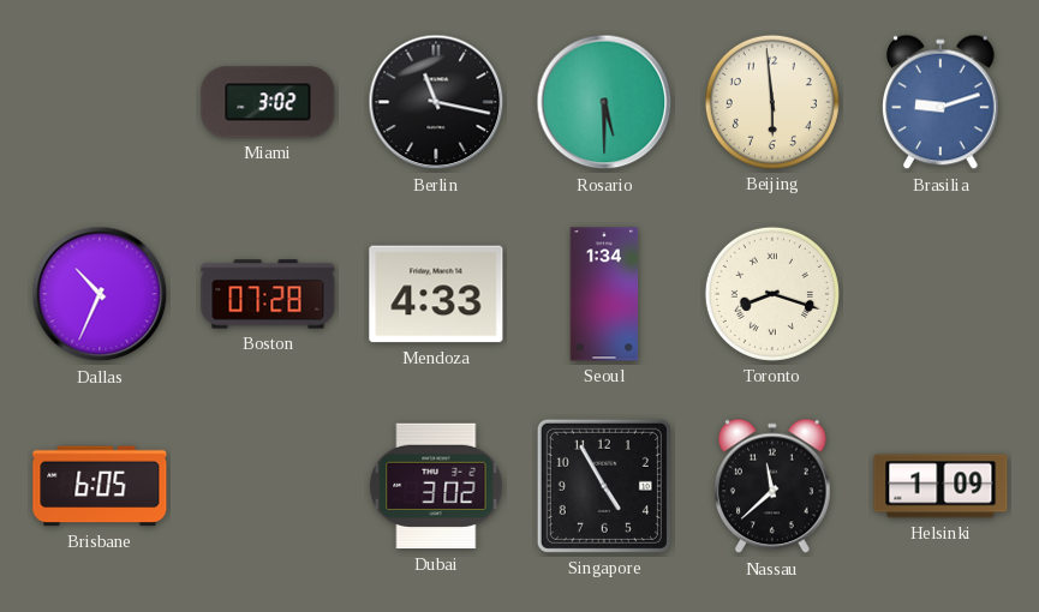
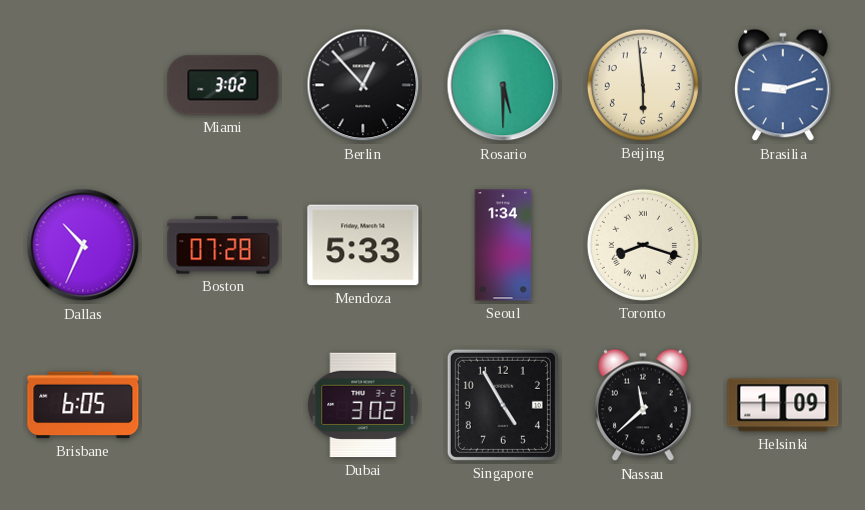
Berlin: 11:17 -> 12:53 (363, 85)
Mendoza: 4:33 -> 5:33 (363, 245)
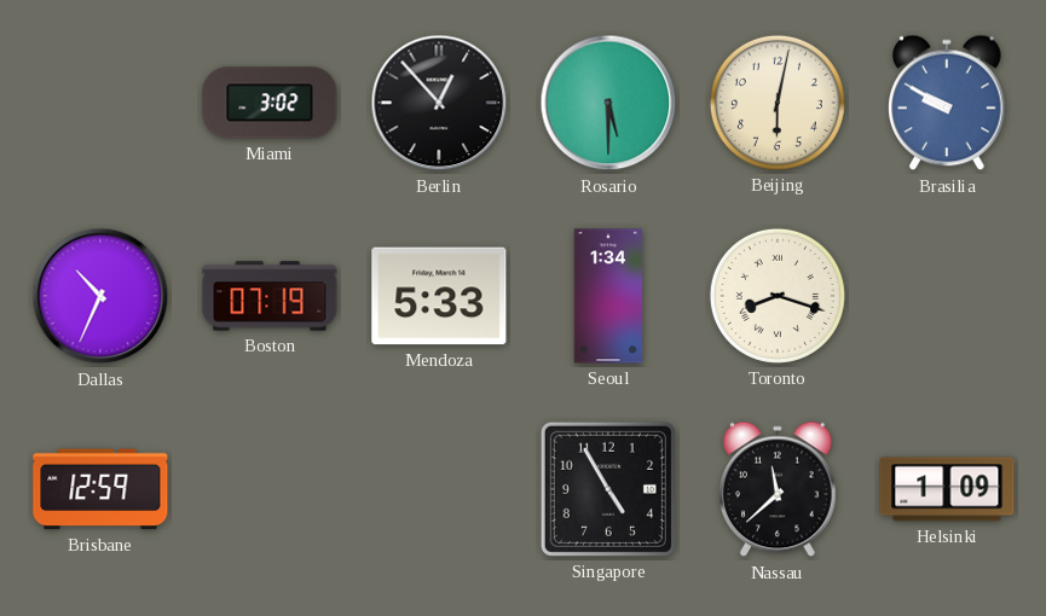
Beijing: 5:59 -> 6:02 (778, 103)
Brasilia: 9:12 -> 9:50 (947, 103)
Boston: 07:28 -> 07:19 (270, 296)
Brisbane: 6:05 -> 12:59 (100, 489)
Dubai: 3:02 -> none (363, 405)
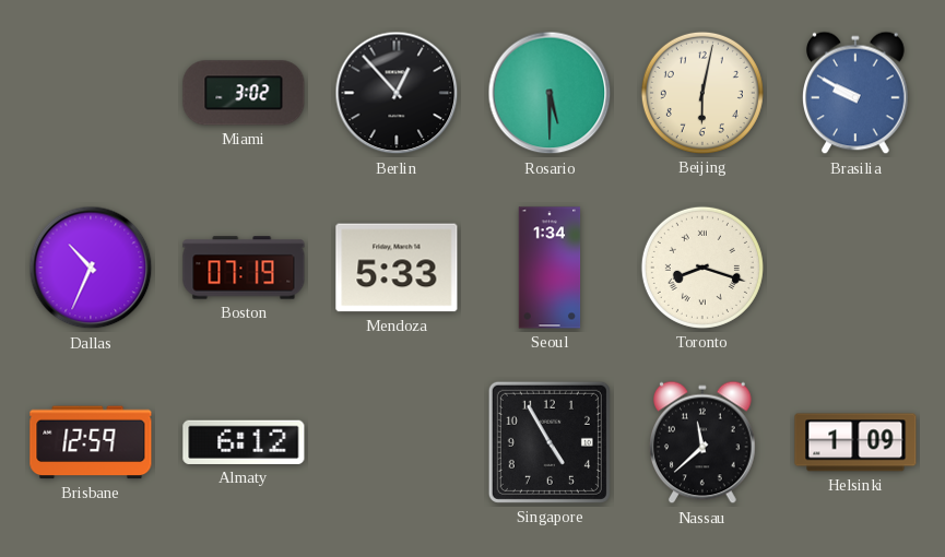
Almaty: none -> 6:12 (244, 442)
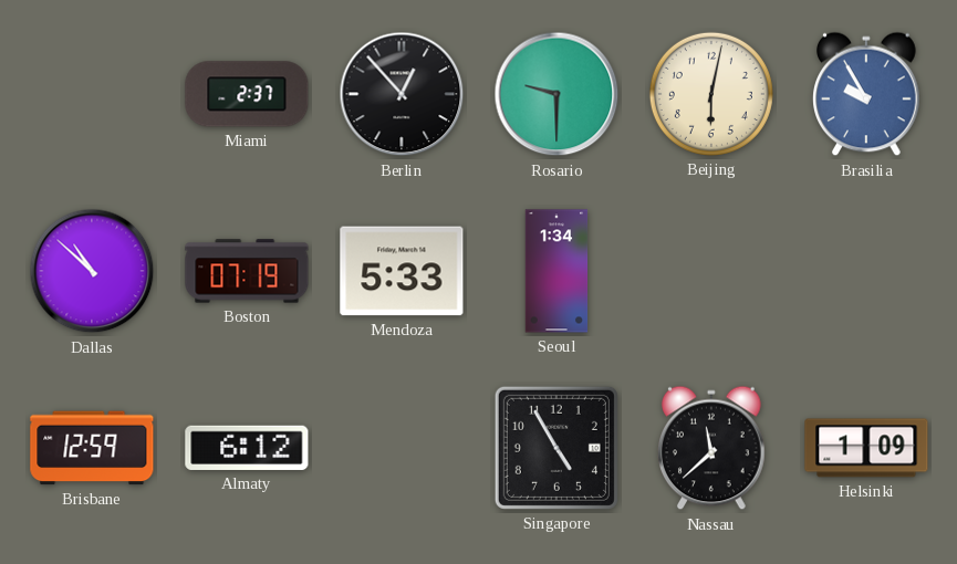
Miami: 3:02 -> 2:37 (247, 94)
Rosario: 5:30 -> 9:30 (556, 94)
Brasilia: 9:50 -> 9:55 (866, 94)
Dallas: 10:34 -> 10:52 (92, 271)
Toronto: 8:18 -> none (702, 268)
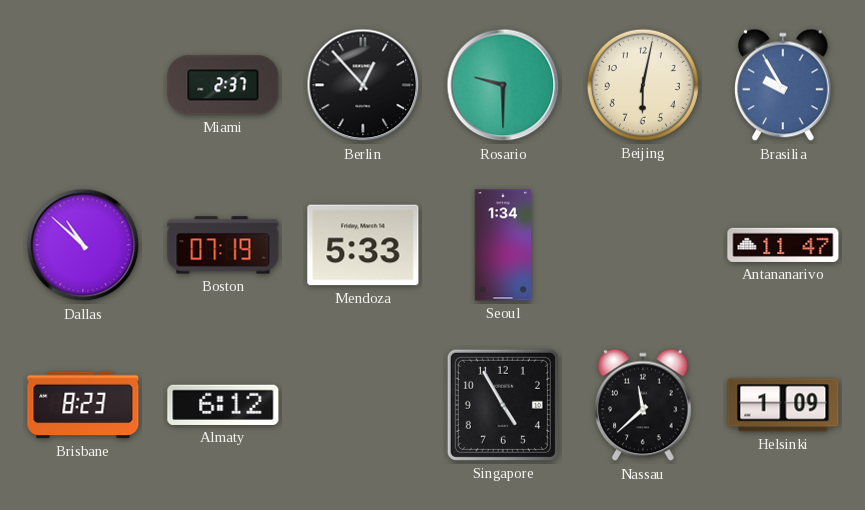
Antananarivo: none -> 11:47 (783, 245)
Brisbane: 12:59 -> 8:23 (83, 405)
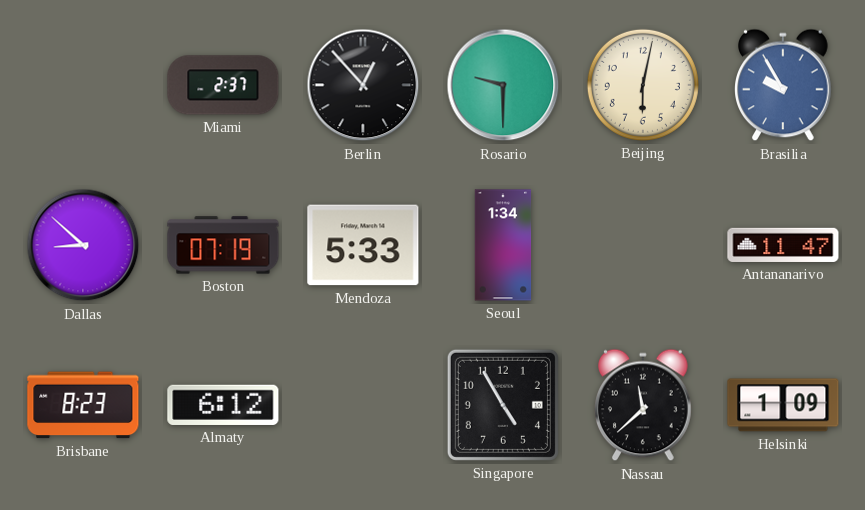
Dallas: 10:52 -> 8:52 (83, 245)
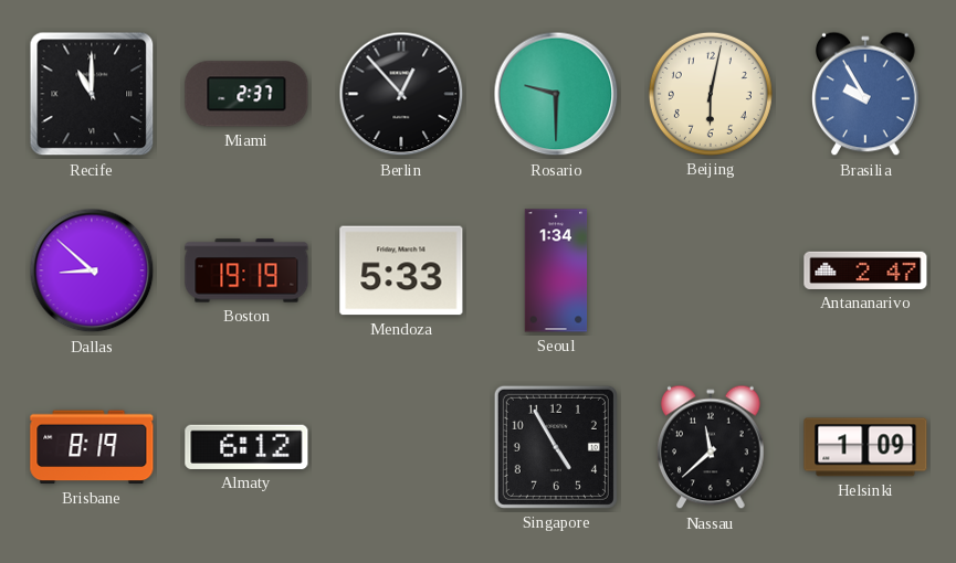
Recife: none -> 11:00 (92, 94)
Boston: 07:19 -> 19:19 (246, 270)
Antananarivo: 11:47 -> 2:47 (865, 270)
Brisbane: 8:23 -> 8:19 (92, 447)
